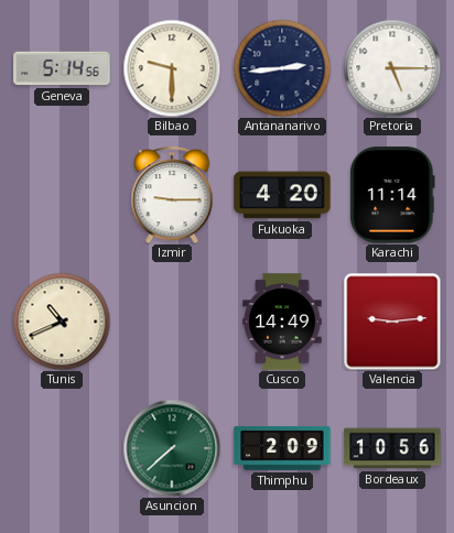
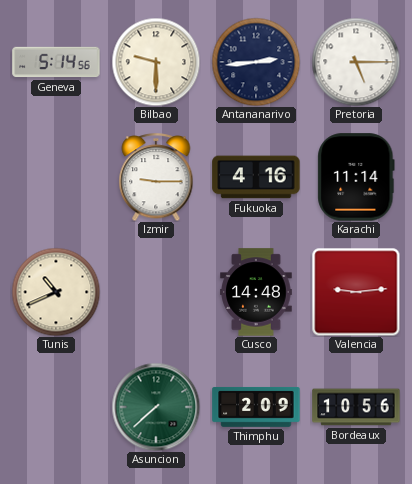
Fukuoka: 4:20 -> 4:16 (256, 177)
Cusco: 14:49 -> 14:48 (256, 292)
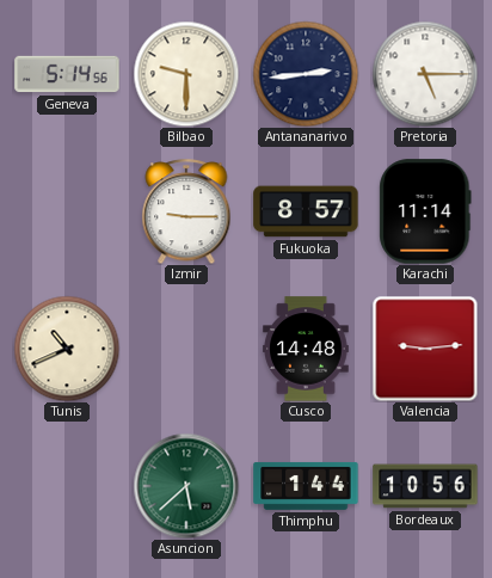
Fukuoka: 4:16 -> 8:57 (306, 211)
Asuncion: 7:38 -> 5:38 (186, 486)
Thimphu: 2:09 -> 1:44 (306, 486)
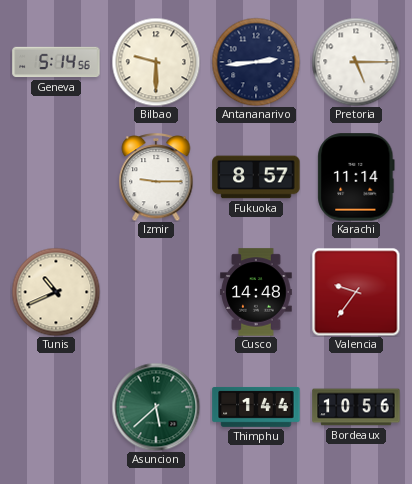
Valencia: 9:14 -> 9:36 (356, 292)
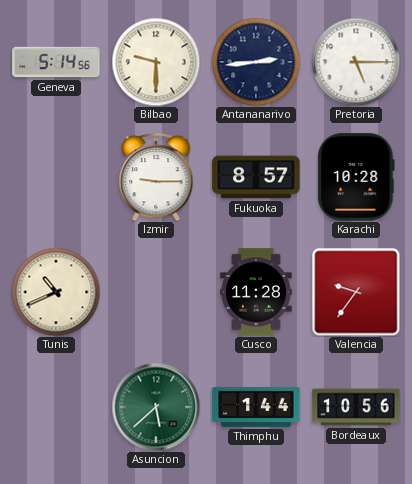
Karachi: 11:14 -> 10:28 (356, 177)
Cusco: 14:48 -> 11:28 (256, 292)
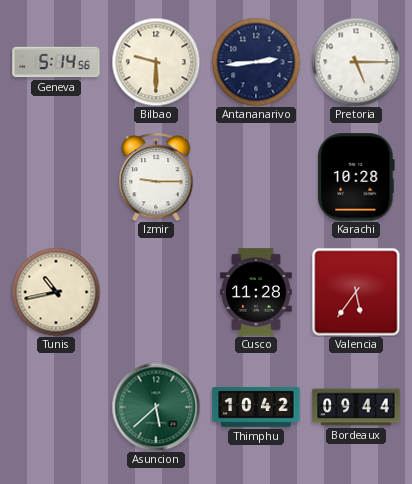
Fukuoka: 8:57 -> none (256, 177)
Tunis: 10:41 -> 10:43 (56, 292)
Valencia: 9:36 -> 5:36 (356, 292)
Thimphu: 1:44 -> 10:42 (256, 407)
Bordeaux: 10:56 -> 09:44 (356, 407)
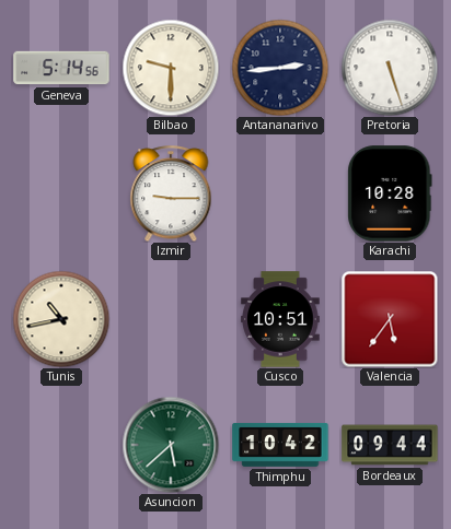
Pretoria: 5:15 -> 5:27 (390, 68)
Cusco: 11:28 -> 10:51 (280, 319)
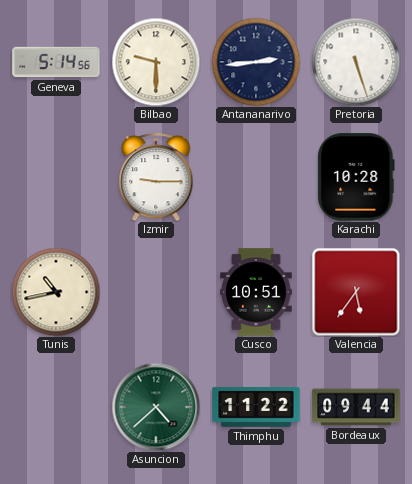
Asuncion: 5:38 -> 4:38 (156, 407)
Thimphu: 10:42 -> 11:22 (256, 407)
